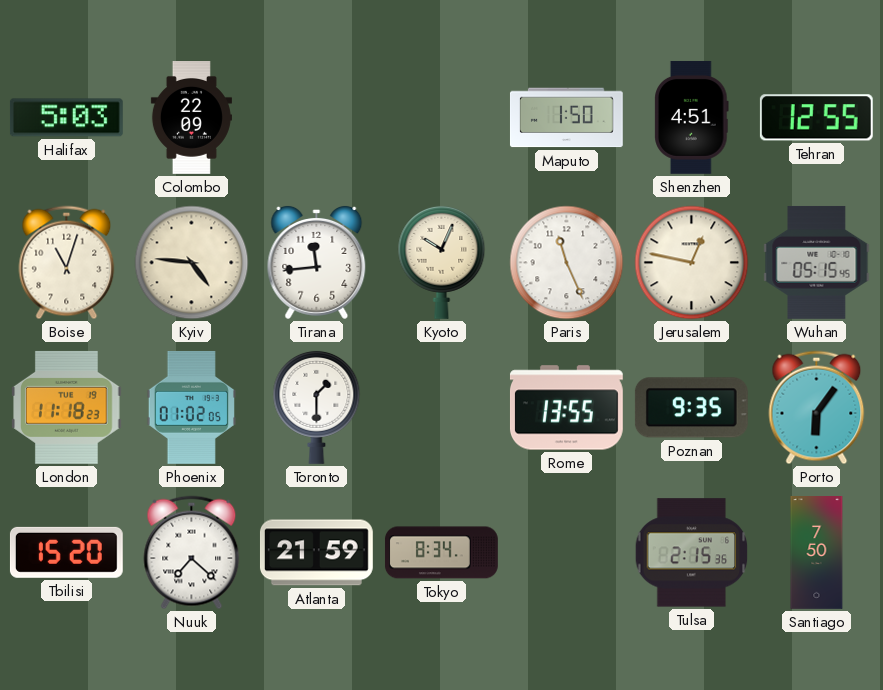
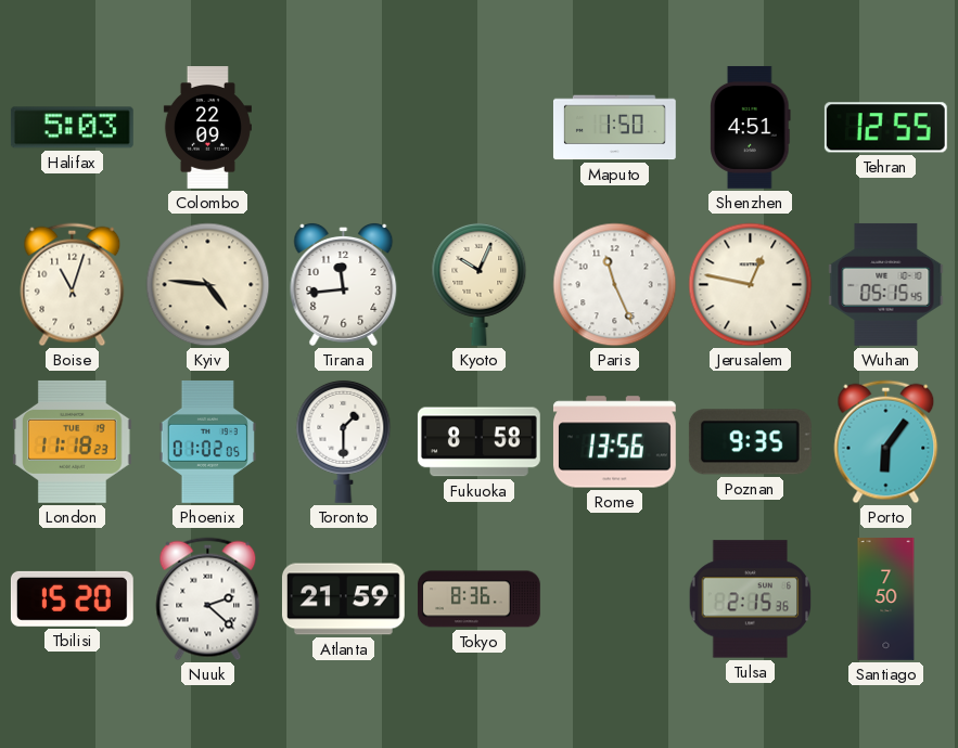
Fukuoka: none -> 8:58 (478, 442)
Rome: 13:55 -> 13:56 (614, 442)
Nuuk: 7:22 -> 2:22 (208, 599)
Tokyo: 8:34 -> 8:36 (480, 599)
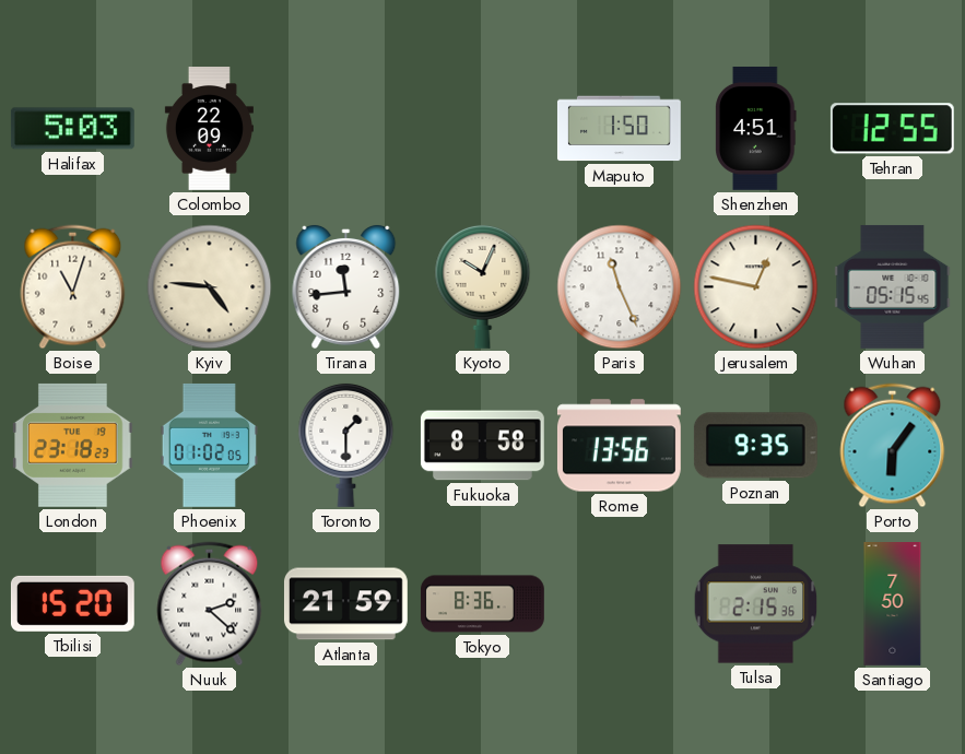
London: 11:18 -> 23:18 (73, 445)
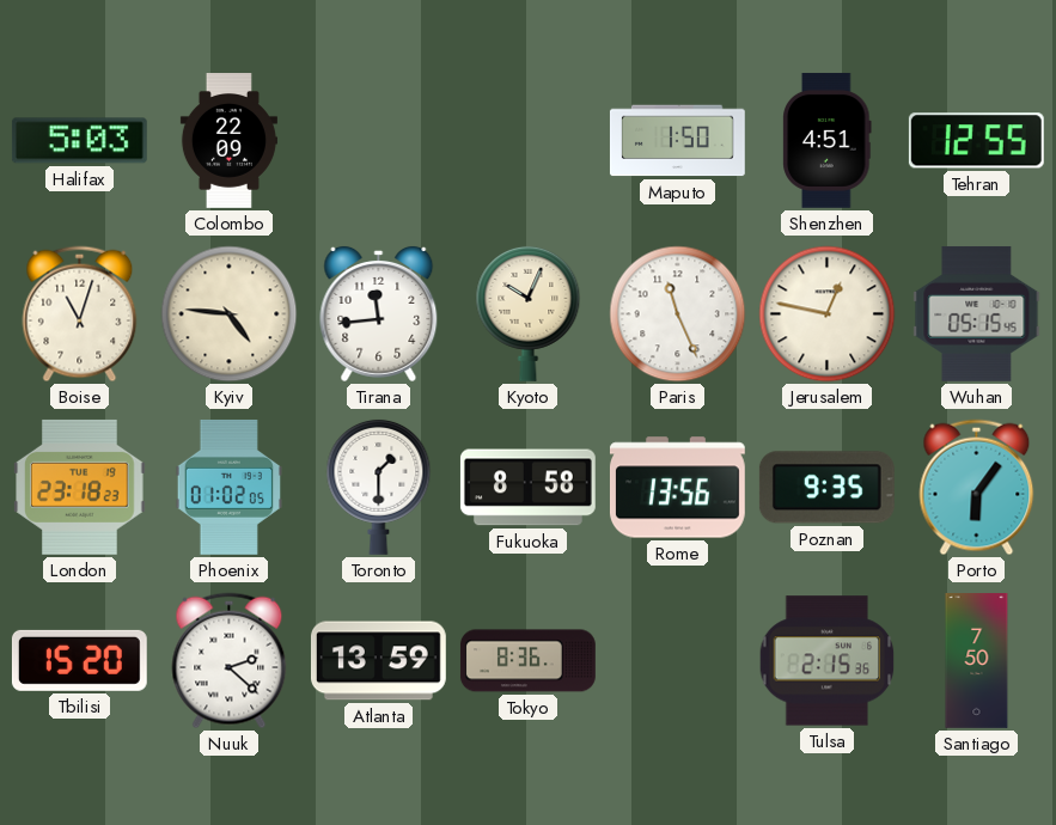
Atlanta: 21:59 -> 13:59 (378, 661)
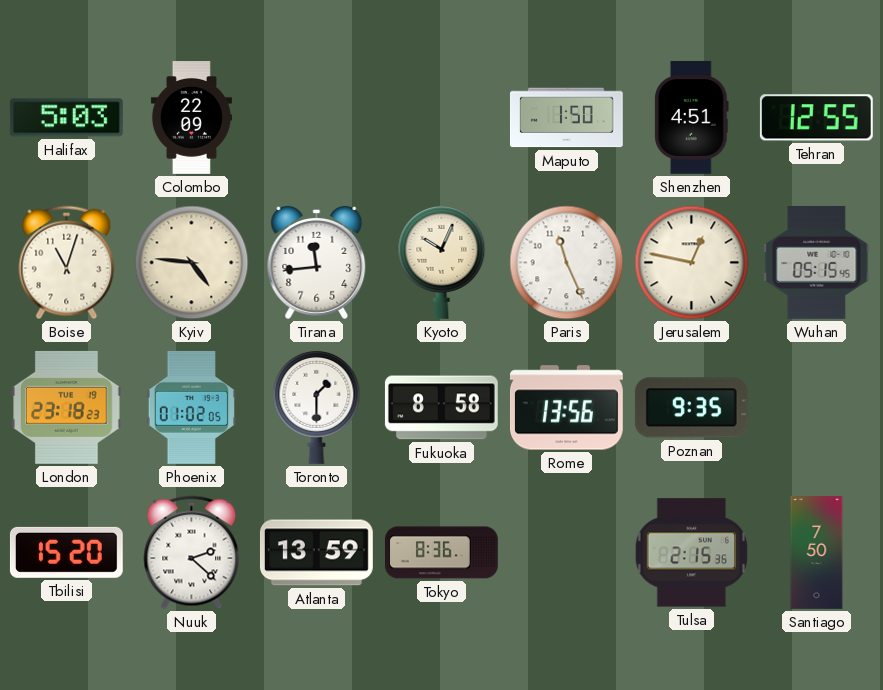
Porto: 6:06 -> none (977, 488)
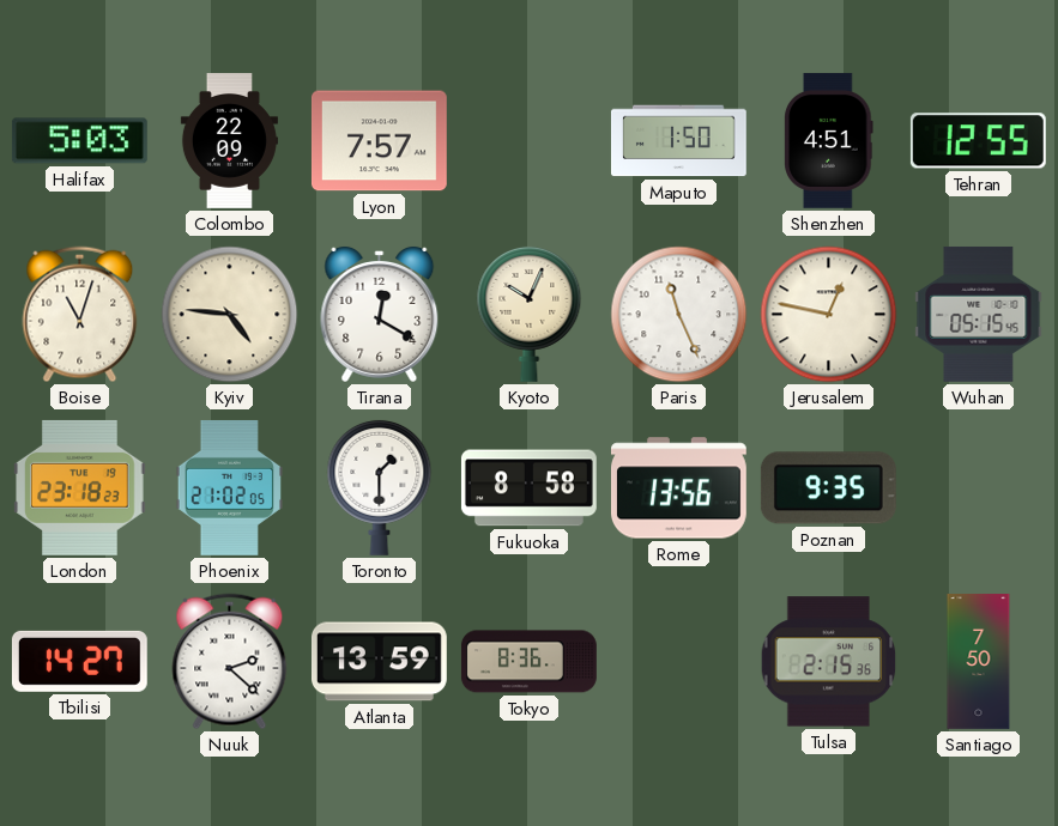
Lyon: none -> 7:57 (379, 141)
Tirana: 11:44 -> 12:20 (380, 314)
Phoenix: 01:02 -> 21:02 (229, 487)
Tbilisi: 15:20 -> 14:27 (79, 661)
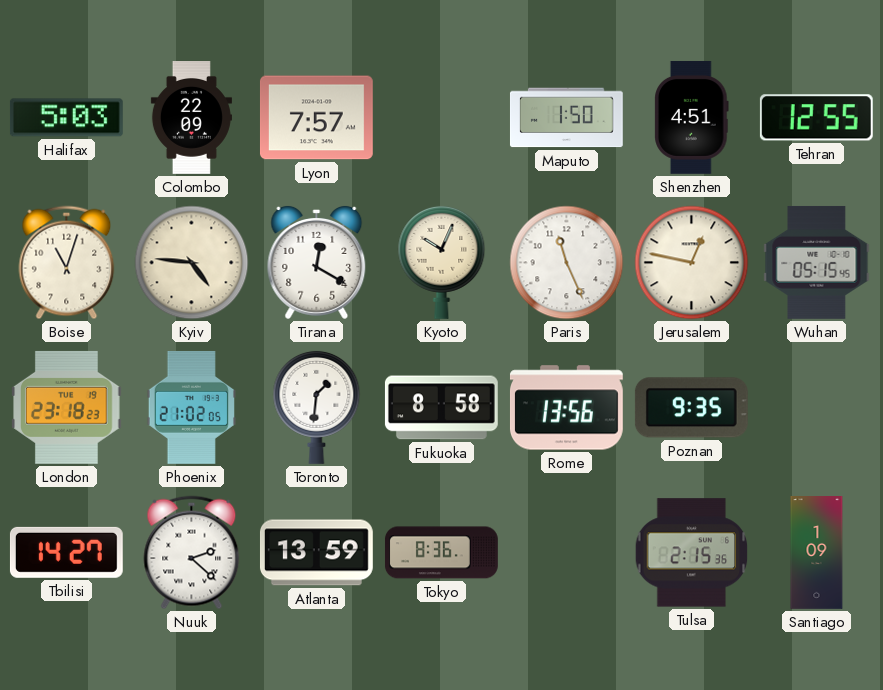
Toronto: 1:30 -> 1:31 (317, 407)
Santiago: 7:50 -> 1:09 (817, 553)
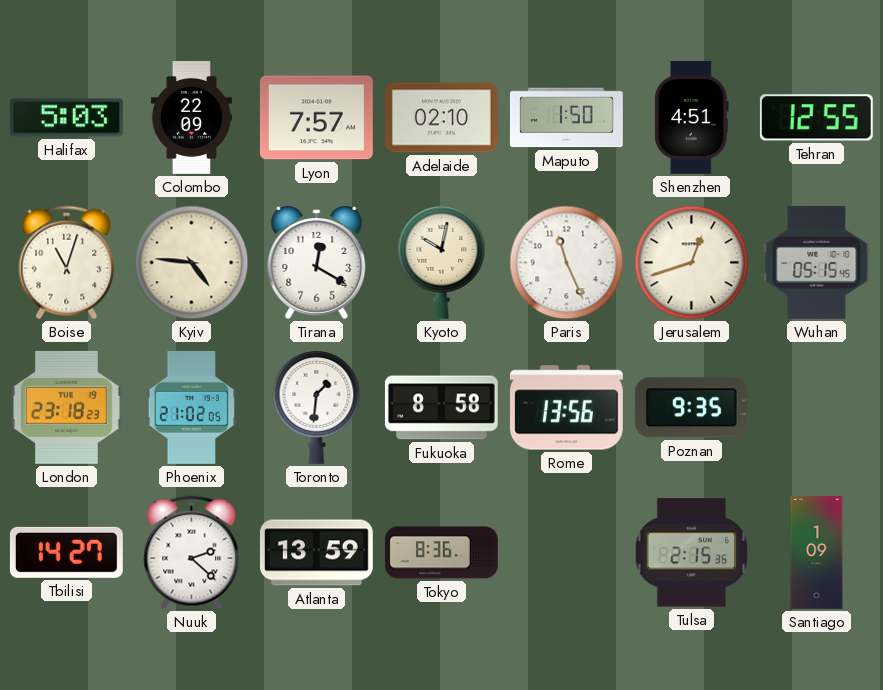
Adelaide: none -> 02:10 (441, 118)
Kyoto: 10:04 -> 10:02 (442, 262)
Jerusalem: 12:47 -> 12:42 (692, 263)
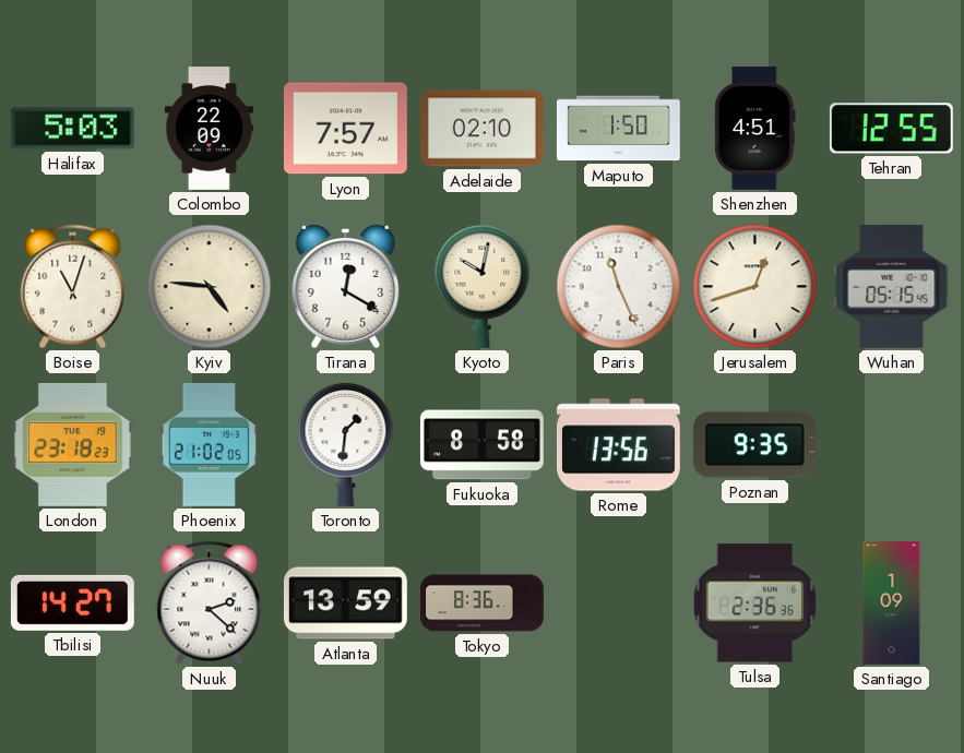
Tulsa: 2:15 -> 2:36 (755, 603)
